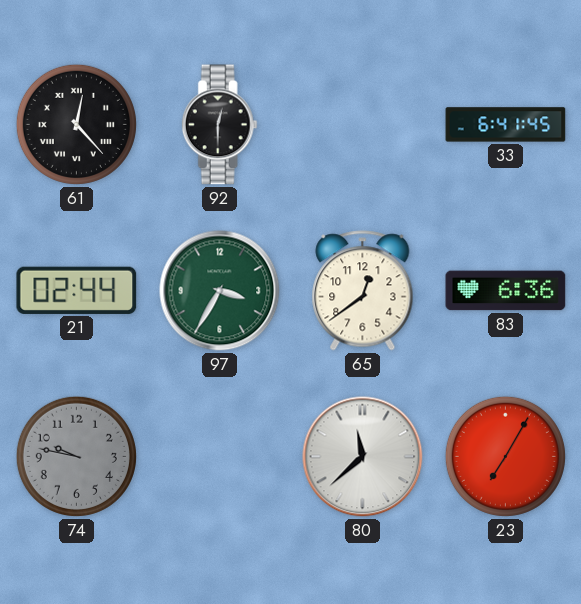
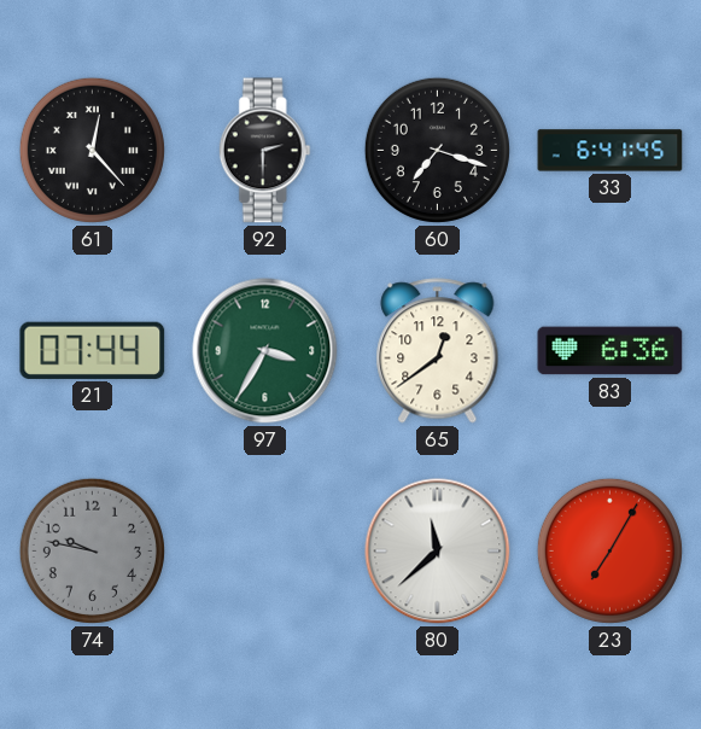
92: 12:30 -> 2:30 (264, 151)
60: none -> 7:18 (437, 150)
21: 02:44 -> 07:44 (93, 350)
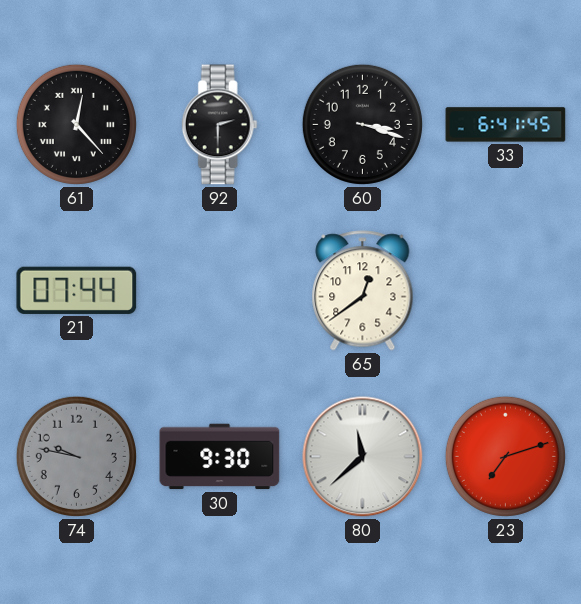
60: 7:18 -> 3:18 (362, 124)
97: 3:35 -> none (265, 351)
83: 6:36 -> none (611, 351)
30: none -> 9:30 (220, 457)
23: 7:05 -> 7:12 (505, 456)
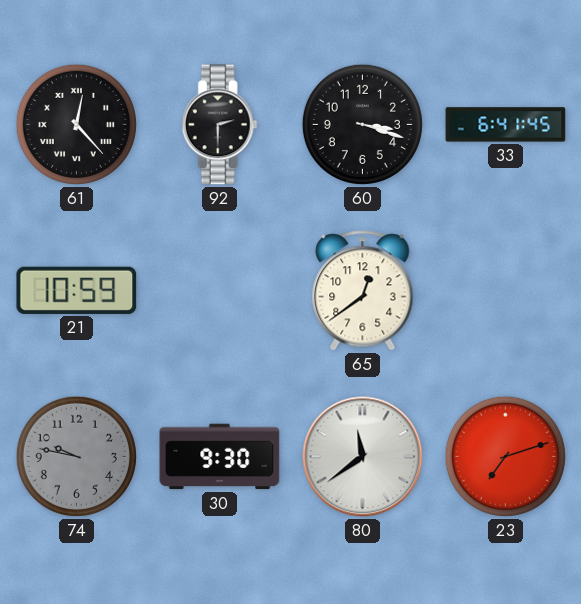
21: 07:44 -> 10:59 (77, 290)
80: 11:38 -> 11:39 (363, 457)
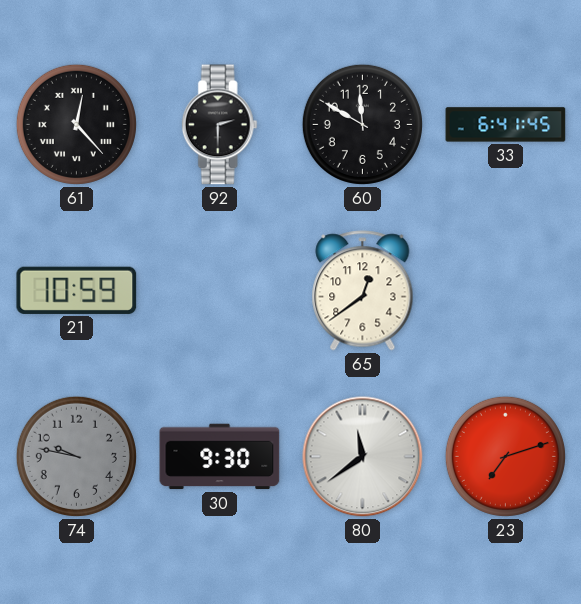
60: 3:18 -> 11:50 (362, 124)
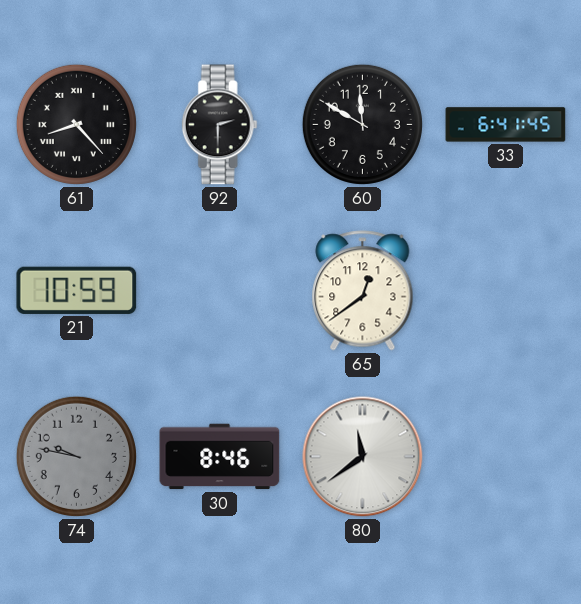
61: 12:23 -> 8:23 (76, 124)
30: 9:30 -> 8:46 (220, 457)
23: 7:12 -> none (505, 456)
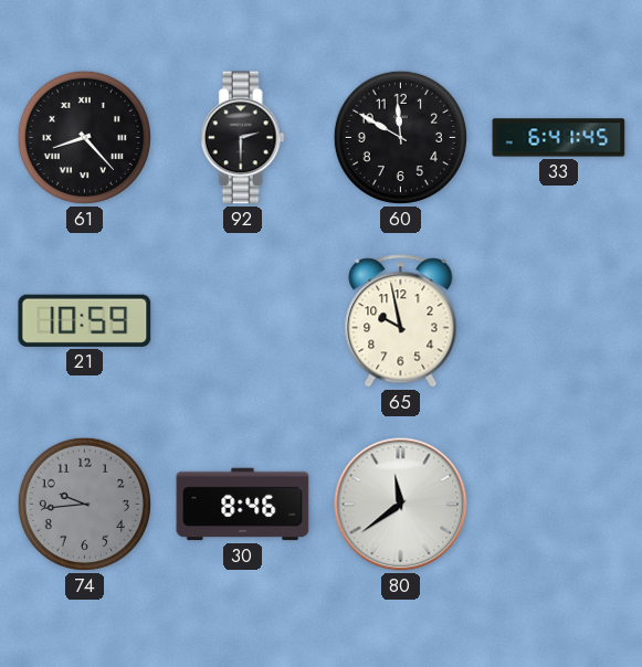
65: 12:39 -> 9:58 (401, 321)
74: 9:47 -> 9:44 (84, 504)
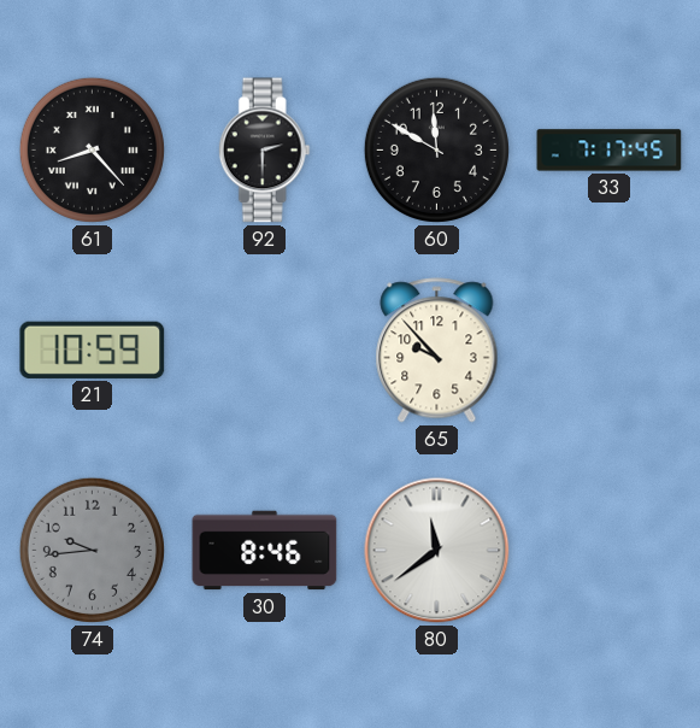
33: 6:41 -> 7:17 (610, 151)
65: 9:58 -> 9:53 (437, 351)
